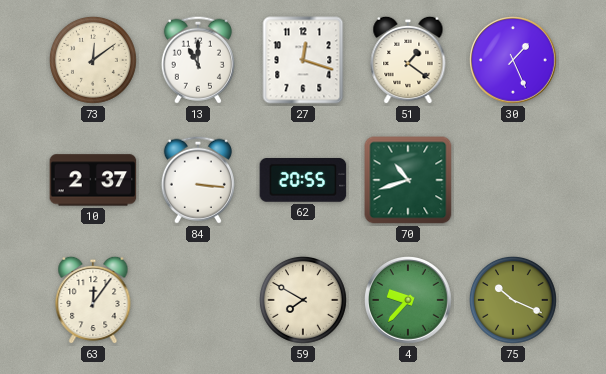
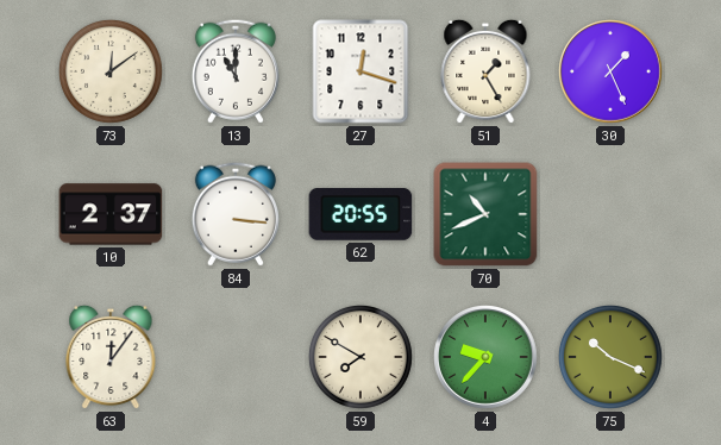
51: 1:21 -> 1:25 (485, 71)
70: 10:42 -> 10:41 (485, 214)
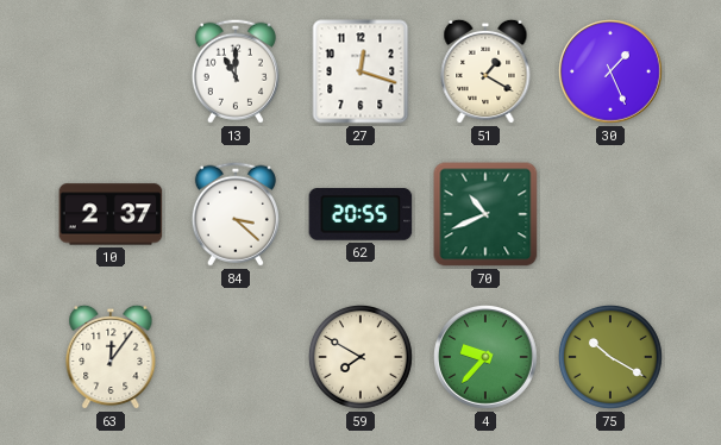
73: 12:09 -> none (112, 71)
51: 1:25 -> 1:20 (485, 71)
84: 3:16 -> 3:22 (236, 214)
75: 10:19 -> 10:20 (612, 357)
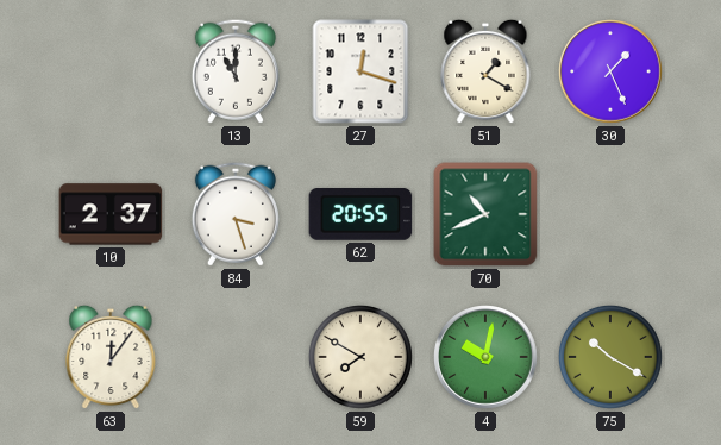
84: 3:22 -> 3:27 (236, 214)
4: 9:37 -> 10:02 (487, 358)
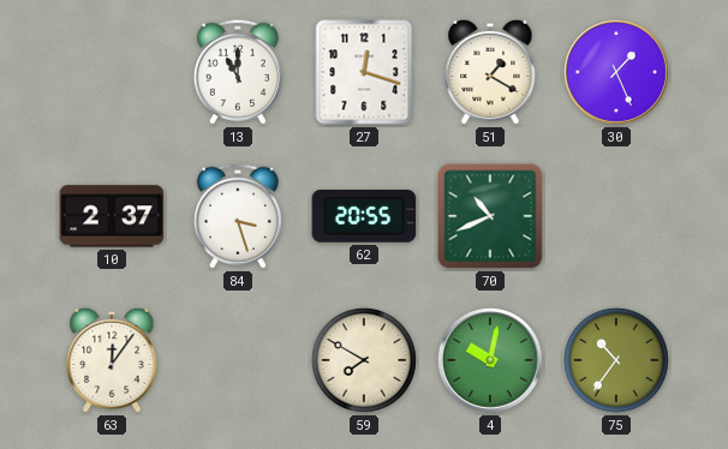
75: 10:20 -> 10:36 (617, 360)
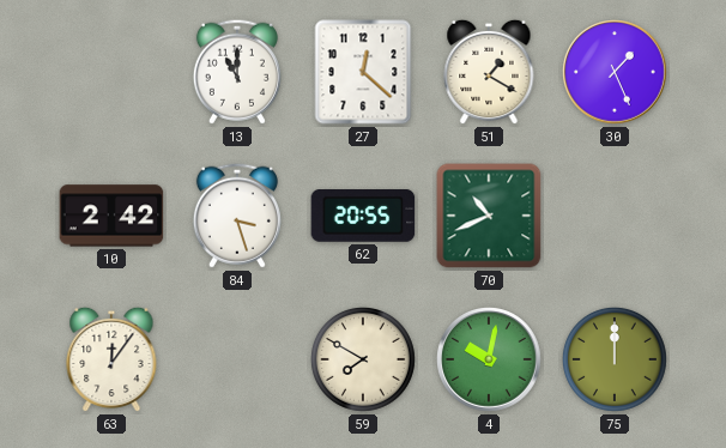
27: 12:18 -> 12:22 (363, 72)
10: 2:37 -> 2:42 (111, 216)
75: 10:36 -> 12:00 (616, 359)
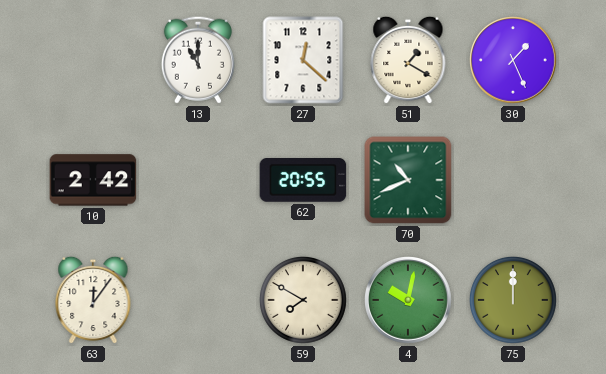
84: 3:27 -> none (237, 216)
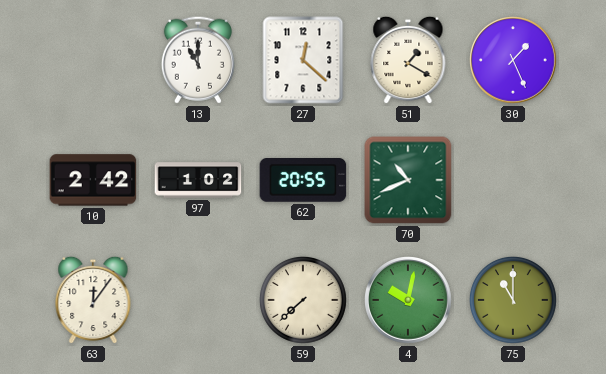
97: none -> 1:02 (198, 180)
59: 7:50 -> 7:38 (304, 300)
75: 12:00 -> 11:00 (514, 300)
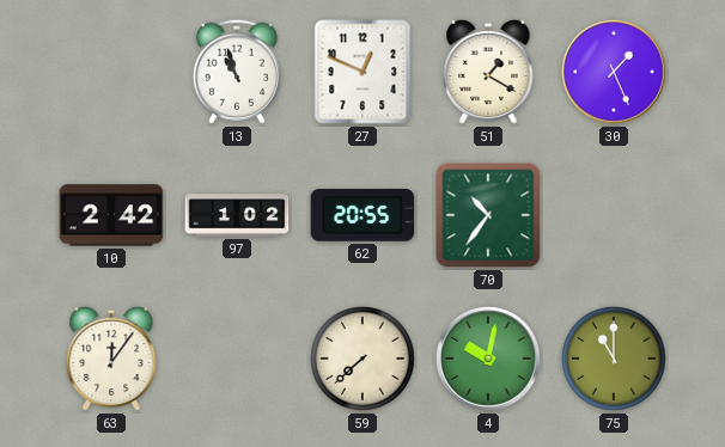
13: 11:00 -> 10:57 (237, 72)
27: 12:22 -> 12:49 (363, 72)
70: 10:41 -> 10:36 (488, 215)
